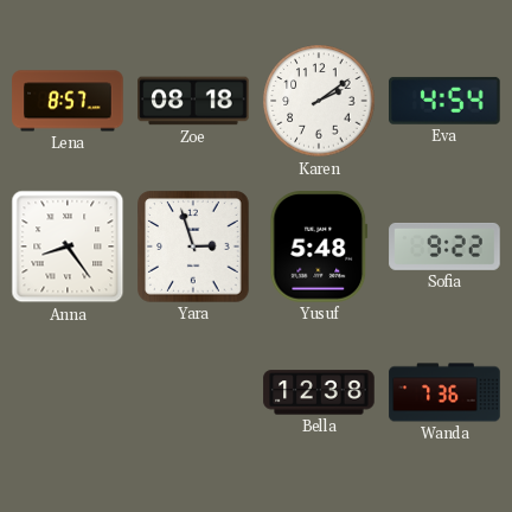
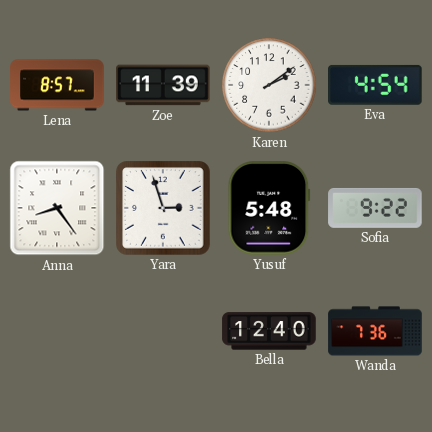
Zoe: 08:18 -> 11:39 (163, 85)
Bella: 12:38 -> 12:40 (269, 331)
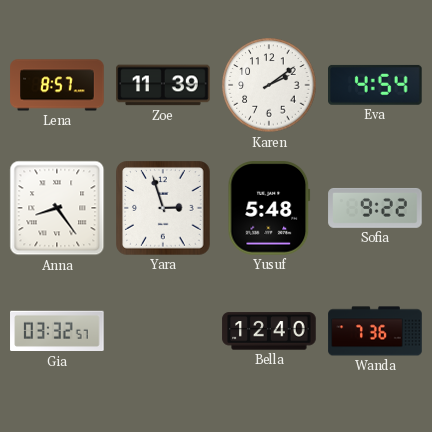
Gia: none -> 03:32 (57, 331)
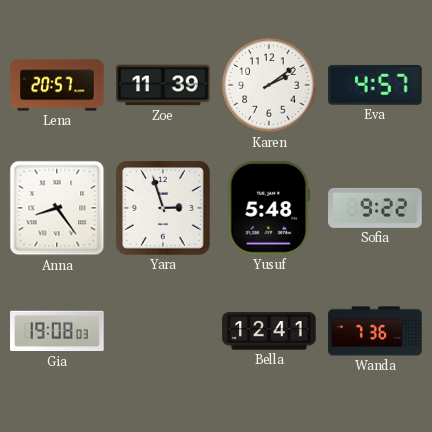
Lena: 8:57 -> 20:57 (57, 85)
Eva: 4:54 -> 4:57 (376, 85)
Gia: 03:32 -> 19:08 (57, 331)
Bella: 12:40 -> 12:41 (269, 331)
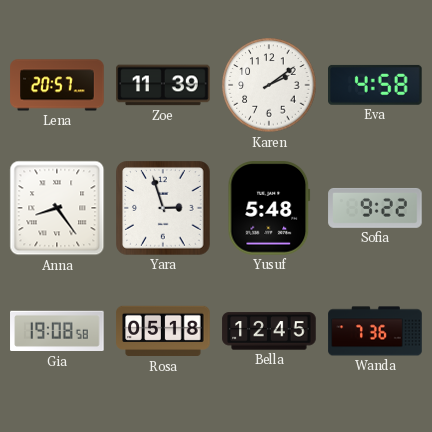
Eva: 4:57 -> 4:58 (376, 85)
Gia: 19:08:03 -> 19:08:58 (57, 331)
Rosa: none -> 05:18 (163, 331)
Bella: 12:41 -> 12:45 (269, 331)
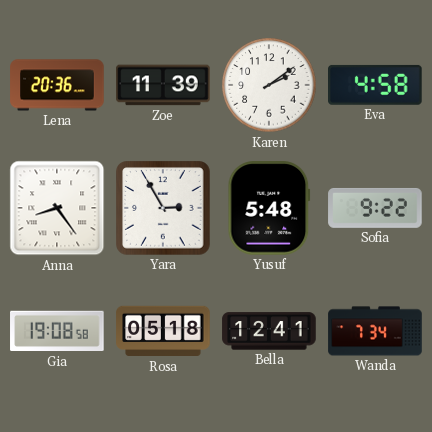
Lena: 20:57 -> 20:36 (57, 85)
Yara: 2:57 -> 2:55 (163, 208)
Bella: 12:45 -> 12:41 (269, 331)
Wanda: 7:36 -> 7:34 (375, 331)
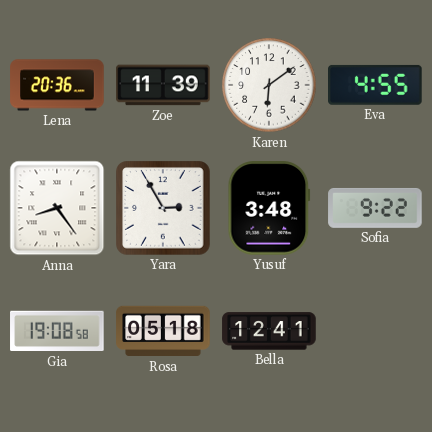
Karen: 2:09 -> 6:09 (269, 85)
Eva: 4:58 -> 4:55 (376, 85)
Yusuf: 5:48 -> 3:48 (269, 208)
Wanda: 7:34 -> none (375, 331)
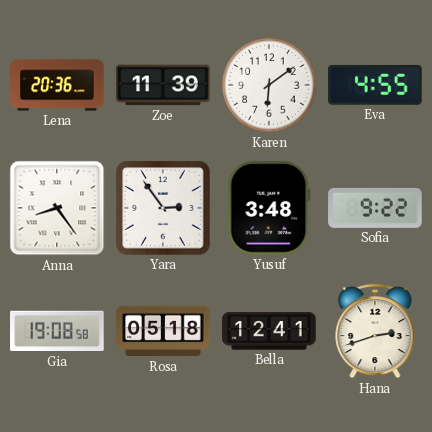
Yara: 2:55 -> 2:54 (163, 208)
Hana: none -> 2:42 (375, 331)
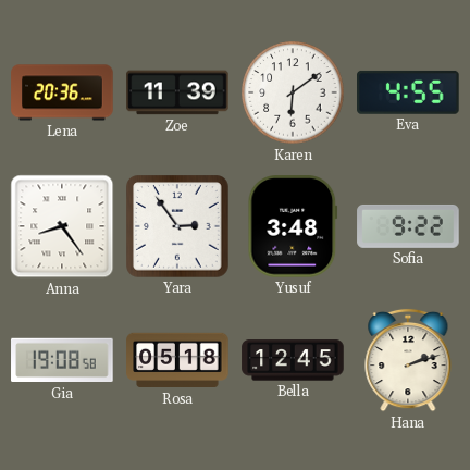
Bella: 12:41 -> 12:45 (293, 360)
Hana: 2:42 -> 2:12 (408, 360)
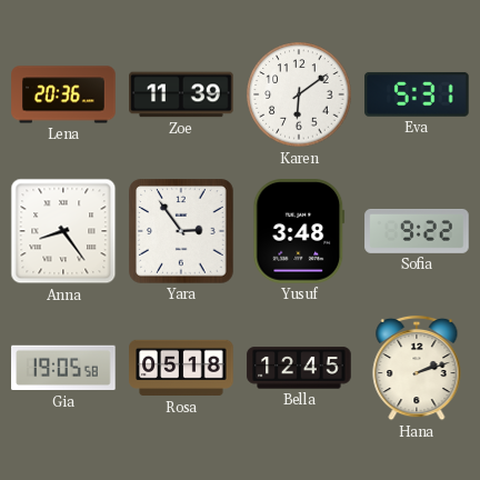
Eva: 4:55 -> 5:31 (418, 94)
Gia: 19:08 -> 19:05 (63, 368)
